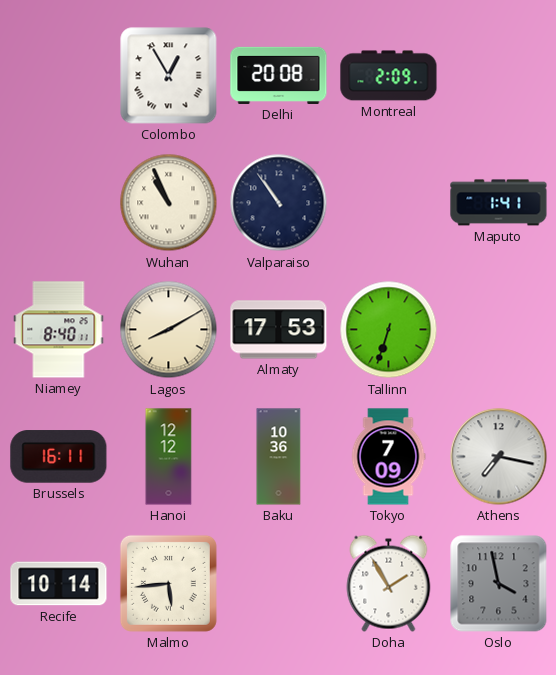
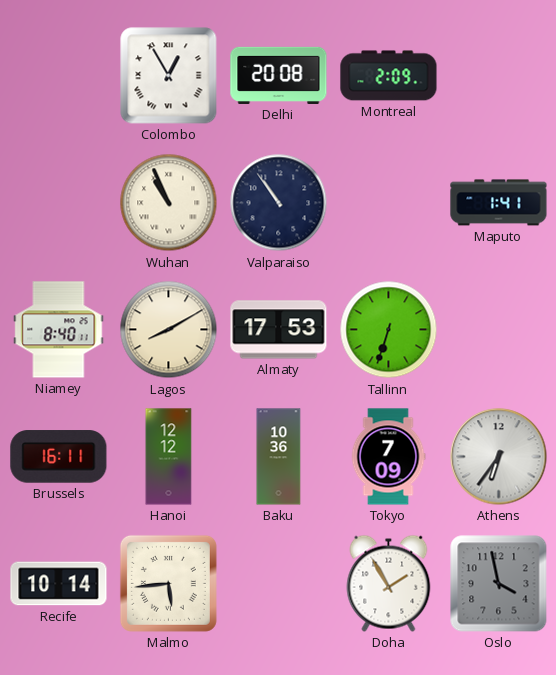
Athens: 7:17 -> 6:36 (499, 457)
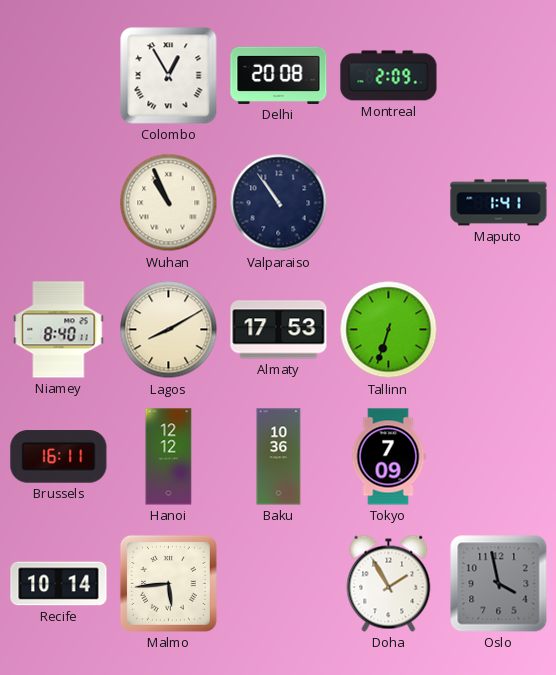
Athens: 6:36 -> none (499, 457)
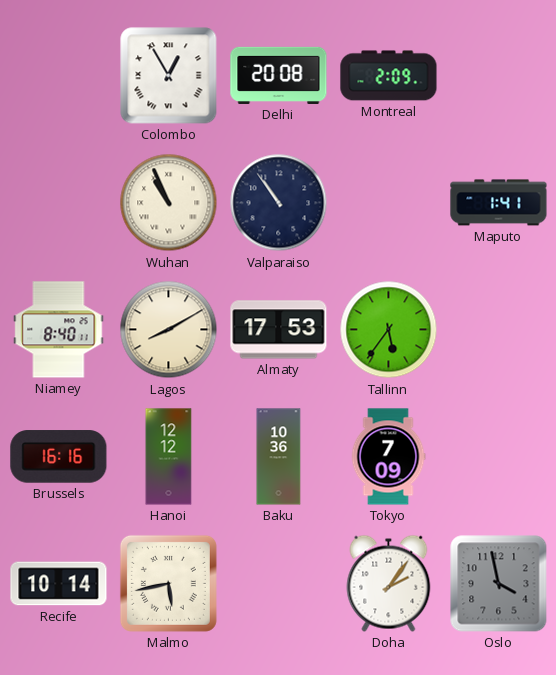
Tallinn: 6:33 -> 5:36 (389, 330)
Brussels: 16:11 -> 16:16 (59, 457)
Malmo: 5:44 -> 5:43 (168, 583)
Doha: 1:55 -> 2:06 (389, 583)
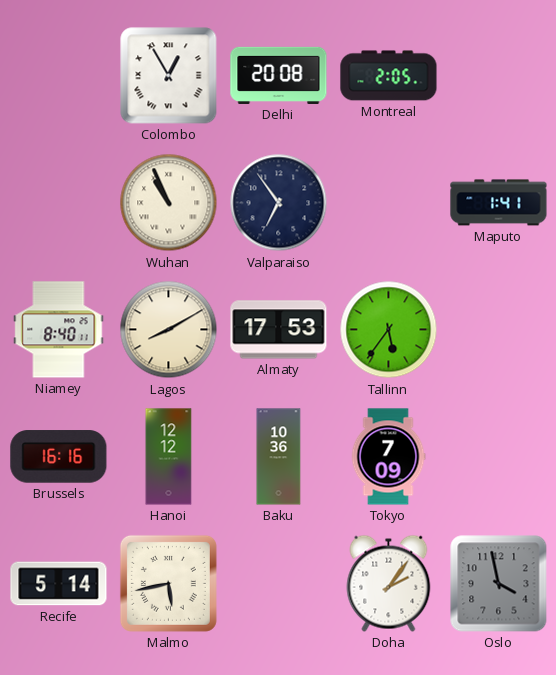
Montreal: 2:09 -> 2:05 (389, 76)
Valparaiso: 10:54 -> 6:54 (279, 203)
Recife: 10:14 -> 5:14 (59, 584)
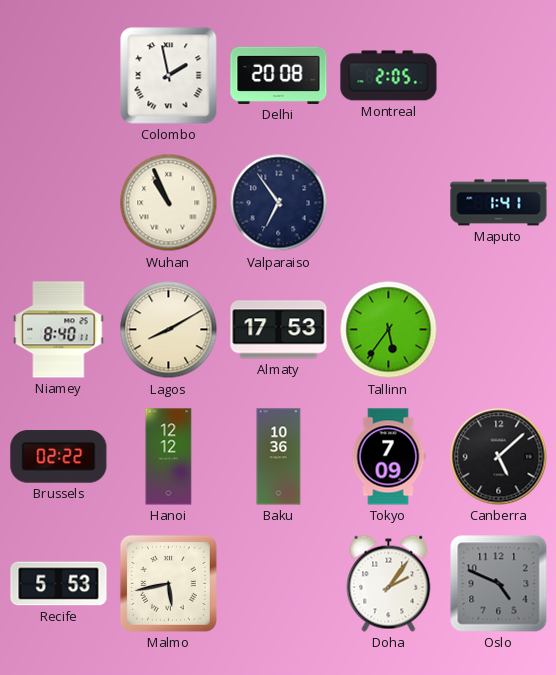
Colombo: 12:55 -> 1:58 (169, 76)
Brussels: 16:16 -> 02:22 (59, 457)
Canberra: none -> 5:08 (499, 457)
Recife: 5:14 -> 5:53 (59, 584)
Oslo: 3:58 -> 4:49 (499, 584)
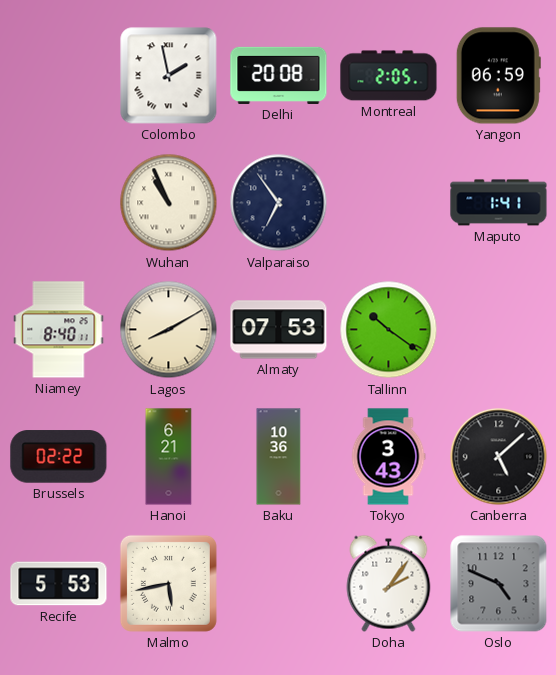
Yangon: none -> 06:59 (498, 76)
Almaty: 17:53 -> 07:53 (279, 330)
Tallinn: 5:36 -> 10:21 (389, 330)
Hanoi: 12:12 -> 6:21 (169, 457)
Tokyo: 7:09 -> 3:43 (388, 457)
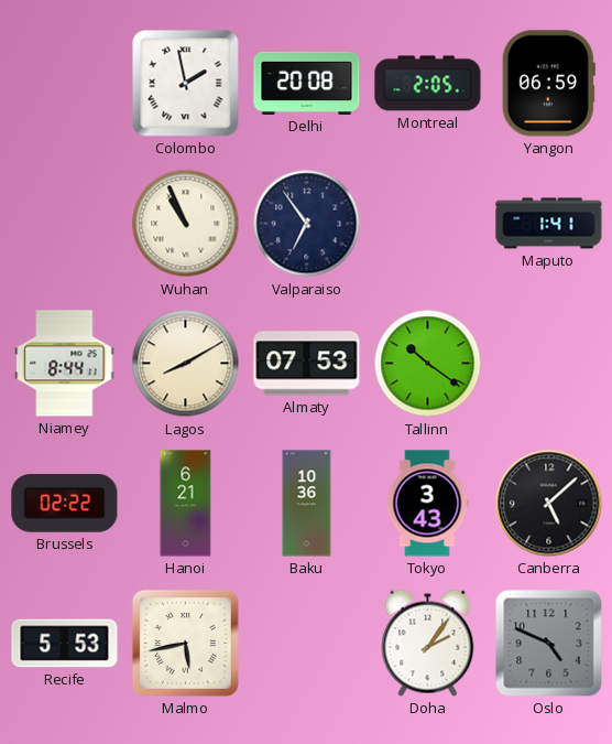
Niamey: 8:40 -> 8:44 (65, 364)
